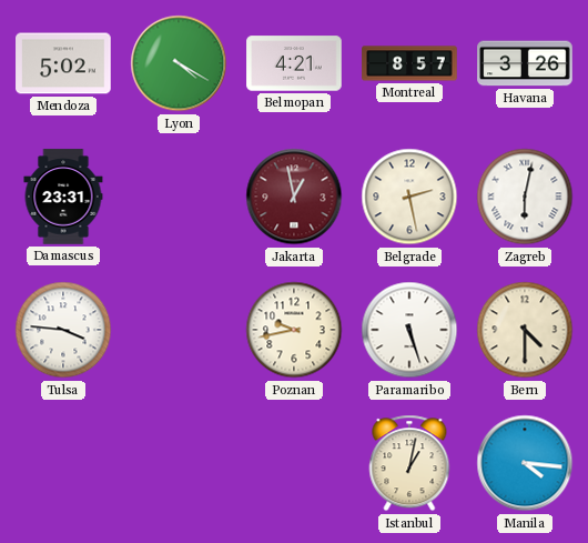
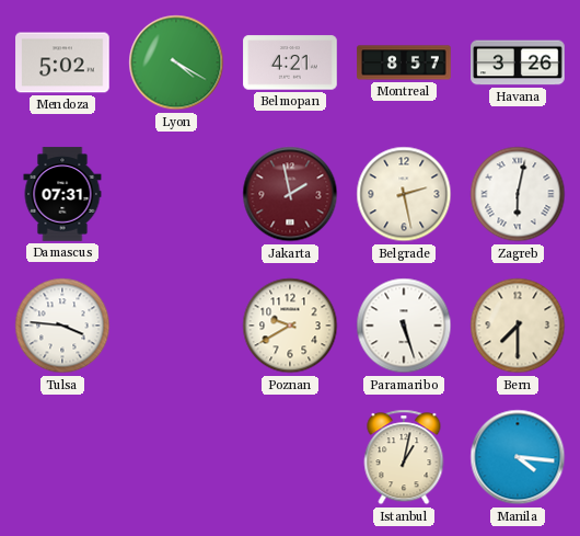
Damascus: 23:31 -> 07:31 (62, 194)
Jakarta: 12:58 -> 1:58 (290, 194)
Poznan: 9:43 -> 9:40 (290, 326)
Bern: 4:30 -> 7:30 (518, 326)
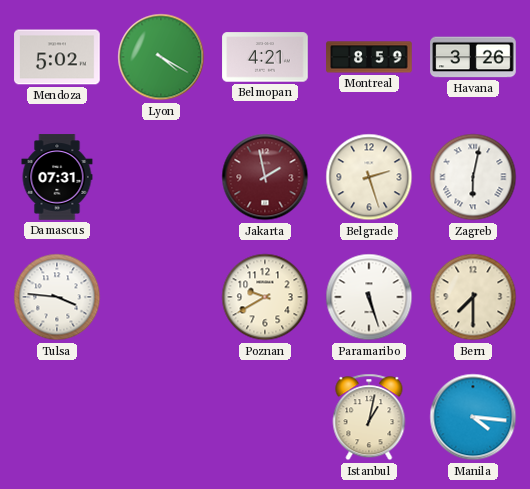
Montreal: 8:57 -> 8:59 (369, 57)
Belgrade: 2:28 -> 2:27 (369, 177)
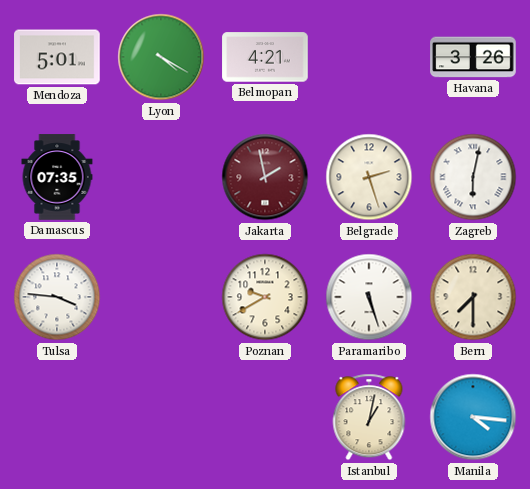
Mendoza: 5:02 -> 5:01 (57, 57)
Montreal: 8:59 -> none (369, 57)
Damascus: 07:31 -> 07:35 (57, 177)
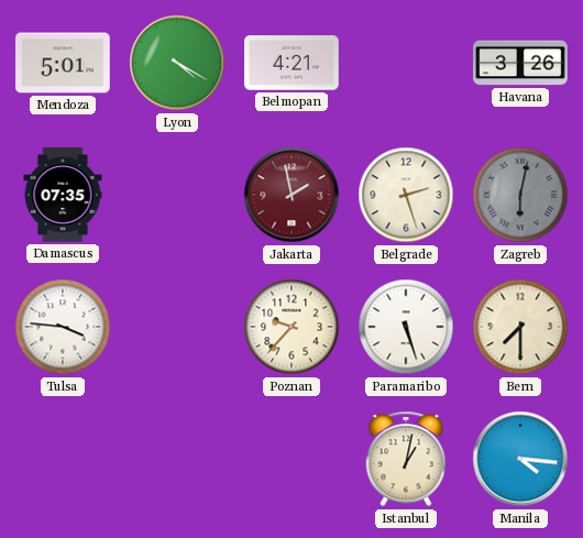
Zagreb dial: white -> grey (520, 195)
Poznan: 9:40 -> 9:37 (291, 327)
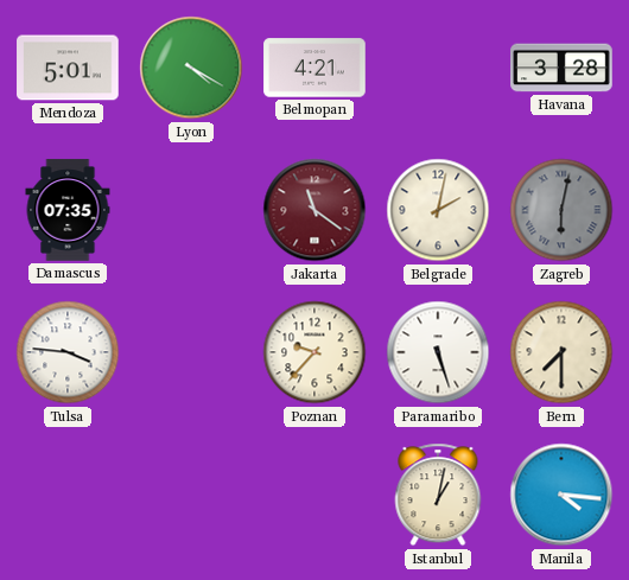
Havana: 3:26 -> 3:28 (561, 68)
Jakarta: 1:58 -> 11:21 (314, 210)
Belgrade: 2:27 -> 2:02 (438, 210)
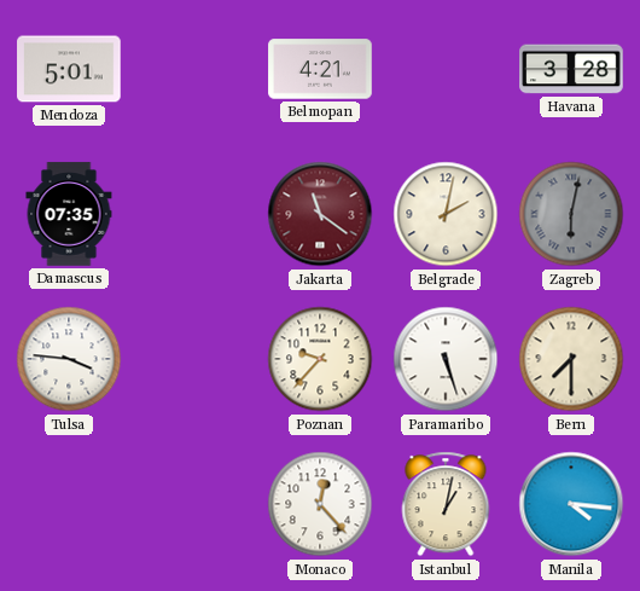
Lyon: 4:20 -> none (191, 68)
Monaco: none -> 12:23 (320, 504)
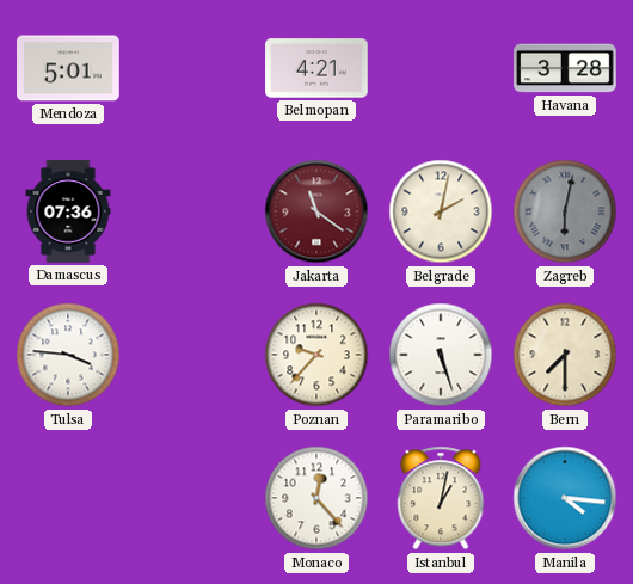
Damascus: 07:35 -> 07:36 (68, 211)
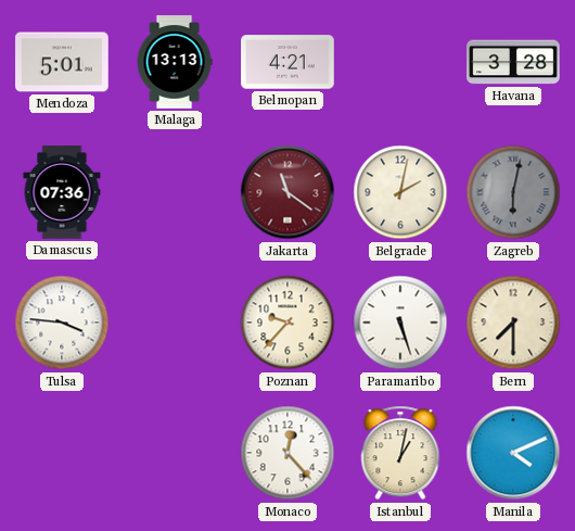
Malaga: none -> 13:13 (175, 62)
Manila: 4:16 -> 4:11 (513, 453)
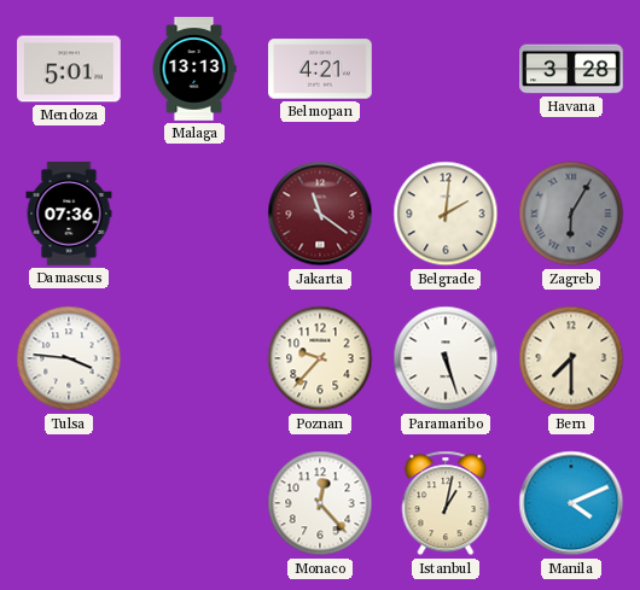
Belgrade: 2:02 -> 2:01 (446, 214)
Zagreb: 6:02 -> 6:05 (571, 214)
